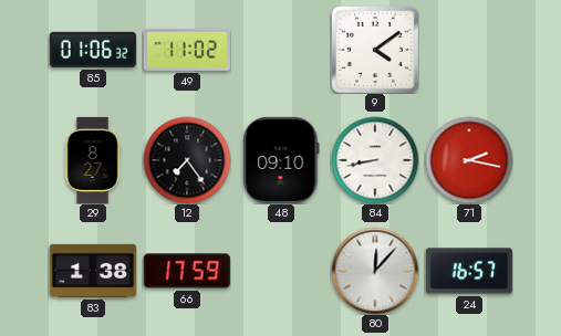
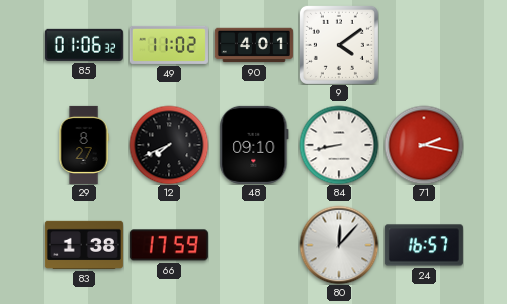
90: none -> 4:01 (254, 45)
12: 7:24 -> 7:41 (169, 145)
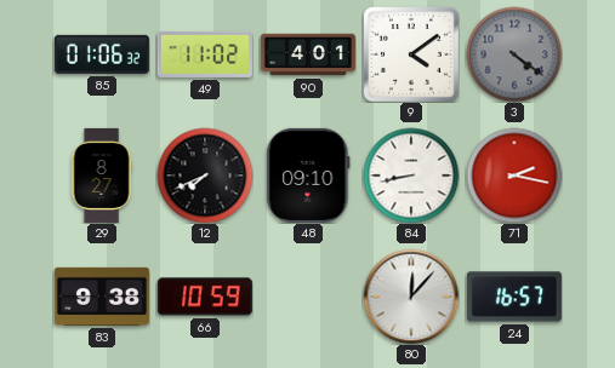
3: none -> 4:21 (514, 54)
83: 1:38 -> 9:38 (102, 297)
66: 17:59 -> 10:59 (205, 297)
